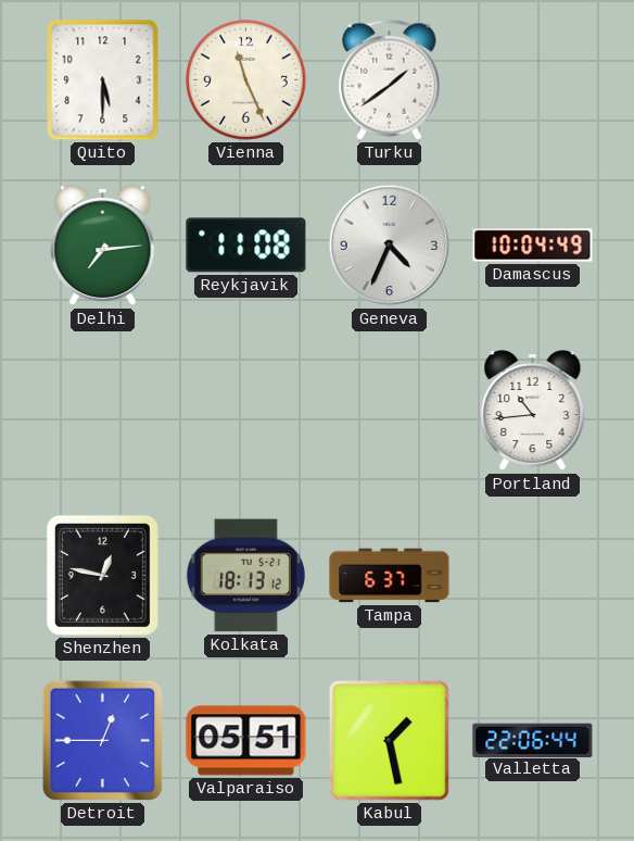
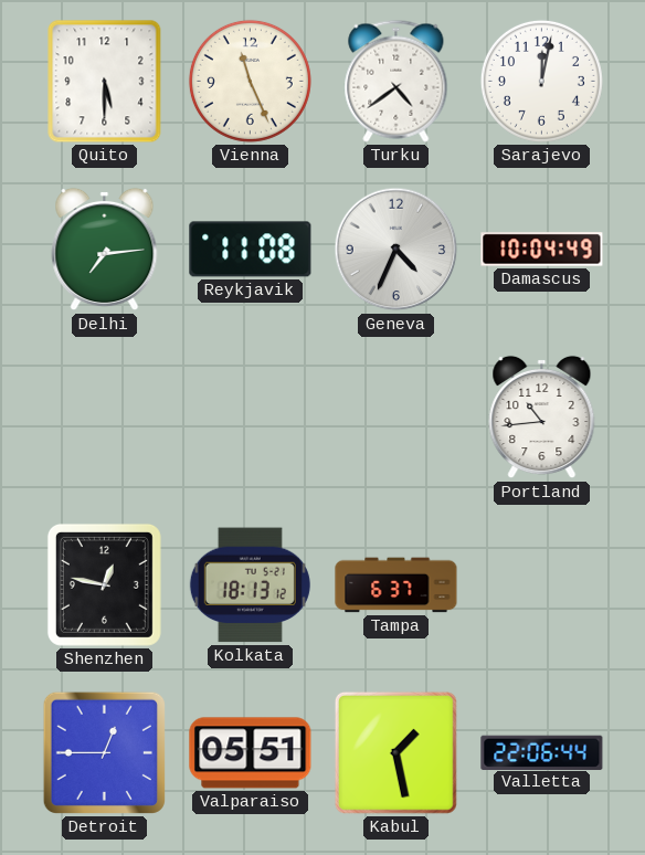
Turku: 1:39 -> 4:39 (396, 81)
Sarajevo: none -> 12:02 (541, 81)
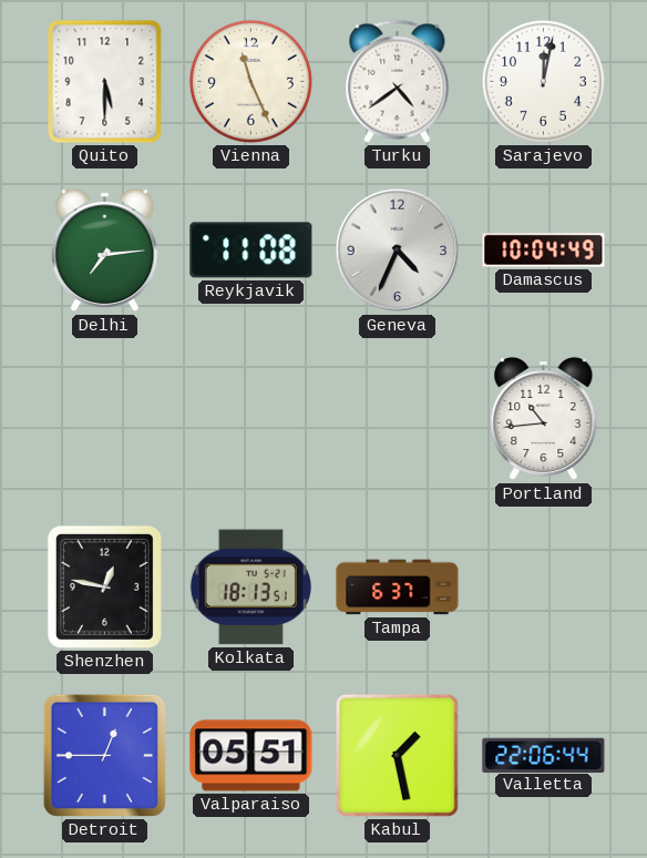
Kolkata: 18:13:12 -> 18:13:51 (250, 588)
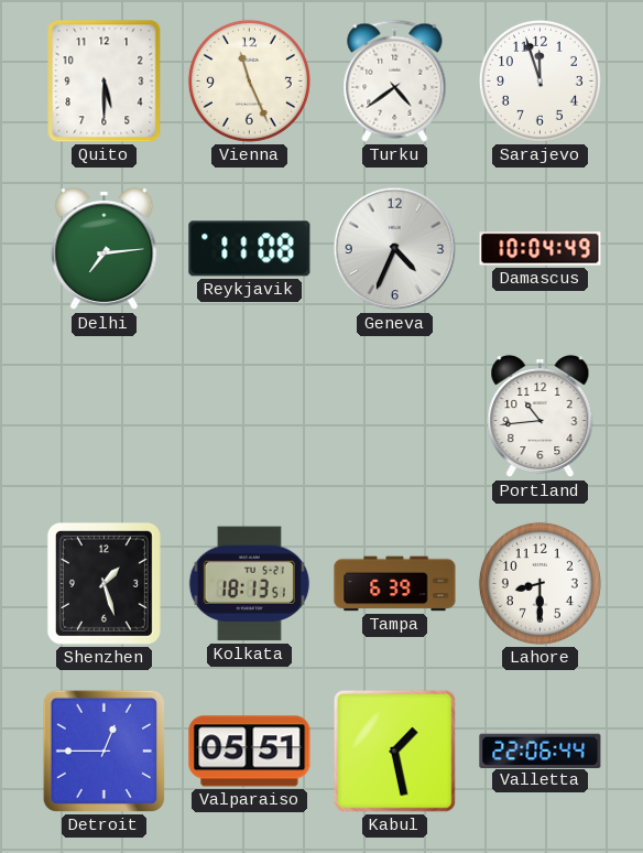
Sarajevo: 12:02 -> 11:57 (540, 80)
Shenzhen: 12:47 -> 1:27 (103, 583)
Tampa: 6:37 -> 6:39 (395, 584)
Lahore: none -> 8:30 (540, 583)
